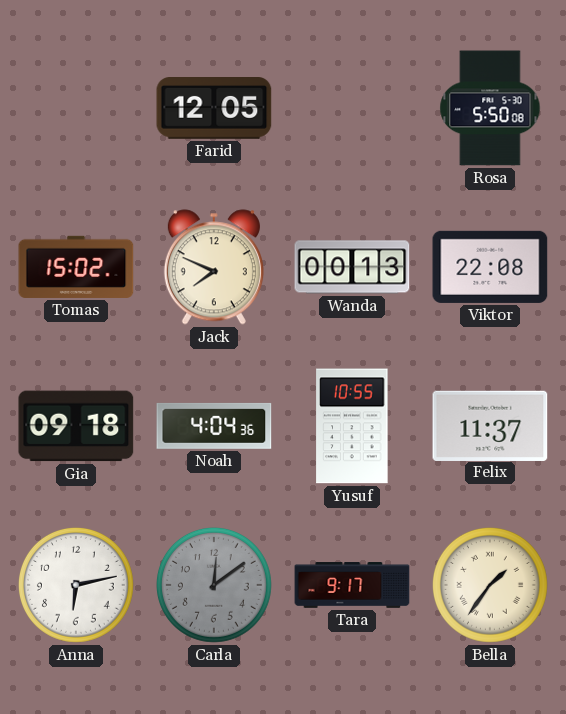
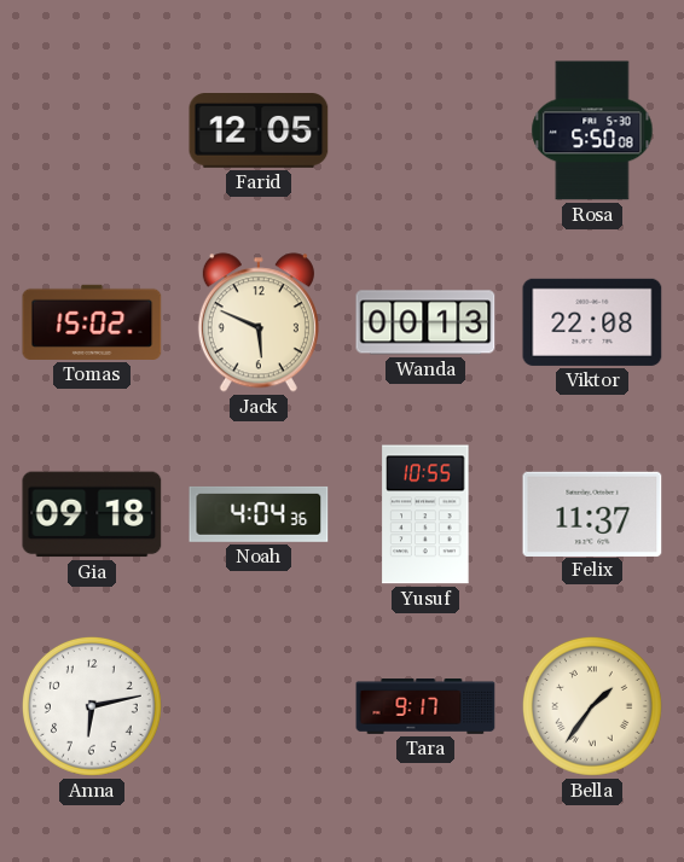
Jack: 7:49 -> 5:49 (259, 322)
Carla: 12:09 -> none (214, 585)
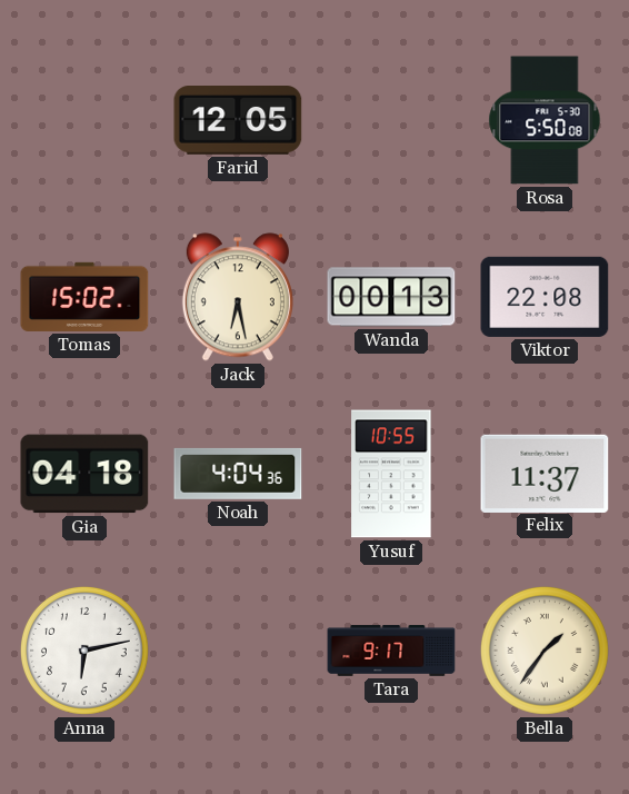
Jack: 5:49 -> 6:28 (238, 297)
Gia: 09:18 -> 04:18 (84, 474)
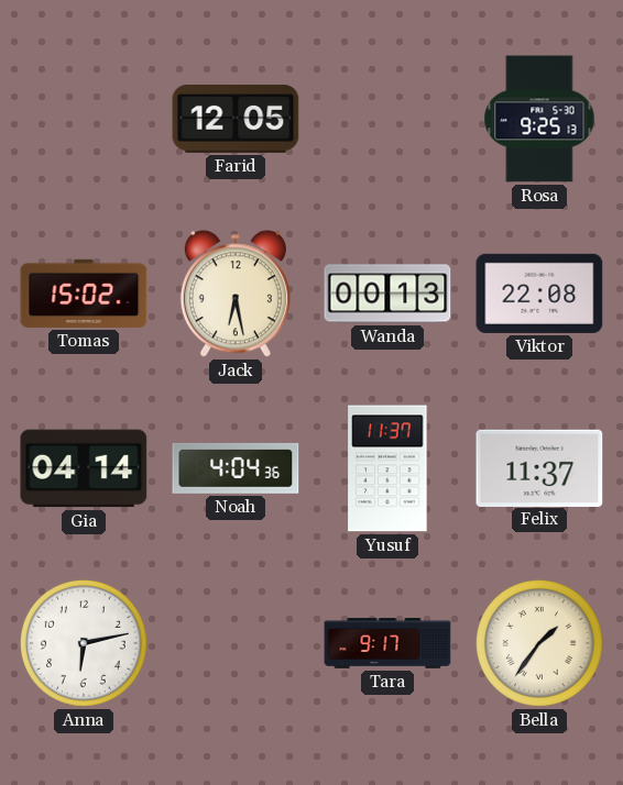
Rosa: 5:50 -> 9:25 (539, 119)
Gia: 04:18 -> 04:14 (84, 468)
Yusuf: 10:55 -> 11:37 (387, 468)
